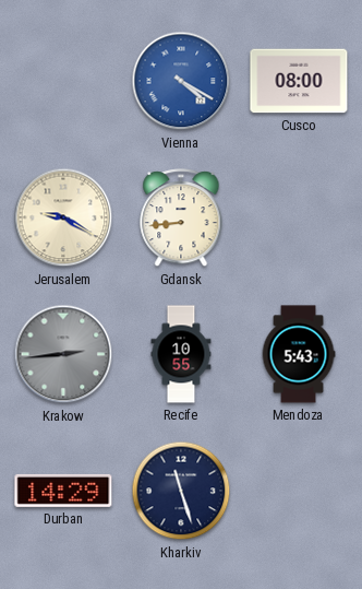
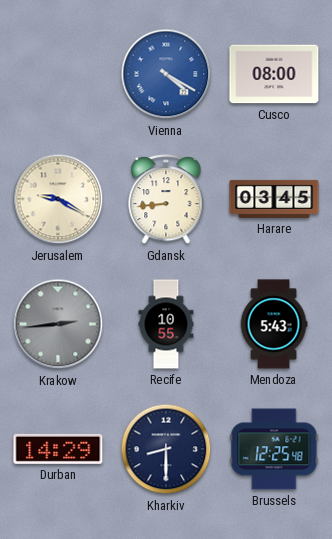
Harare: none -> 03:45 (274, 199)
Kharkiv: 11:27 -> 8:30 (166, 449)
Brussels: none -> 12:25 (274, 449)
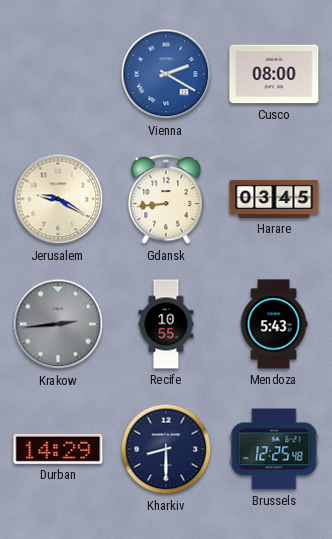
Vienna: 4:20 -> 2:20 (166, 74)
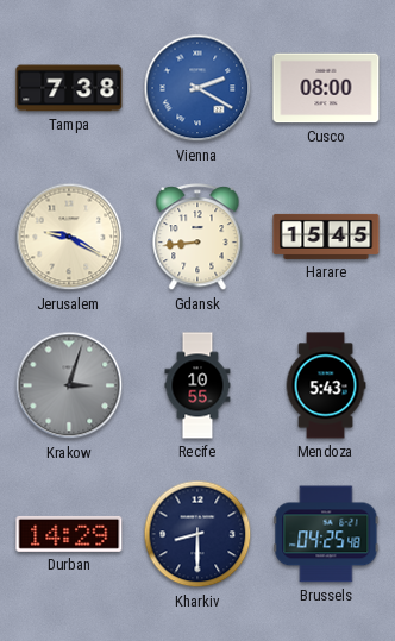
Tampa: none -> 7:38 (69, 88)
Harare: 03:45 -> 15:45 (326, 237)
Krakow: 2:44 -> 3:03 (69, 385)
Brussels: 12:25 -> 04:25 (326, 534)
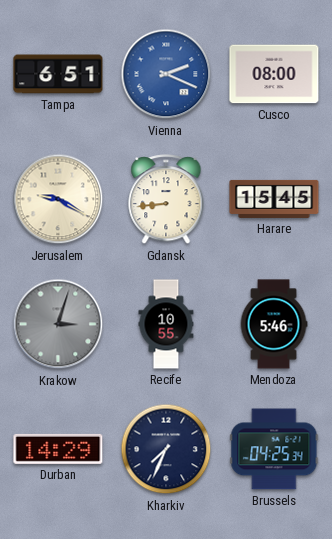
Tampa: 7:38 -> 6:51 (58, 74)
Vienna: 2:20 -> 2:19 (166, 74)
Mendoza: 5:43 -> 5:46 (274, 324)
Kharkiv: 8:30 -> 7:34 (166, 449)
Brussels: 04:25:48 -> 04:25:34 (274, 449)
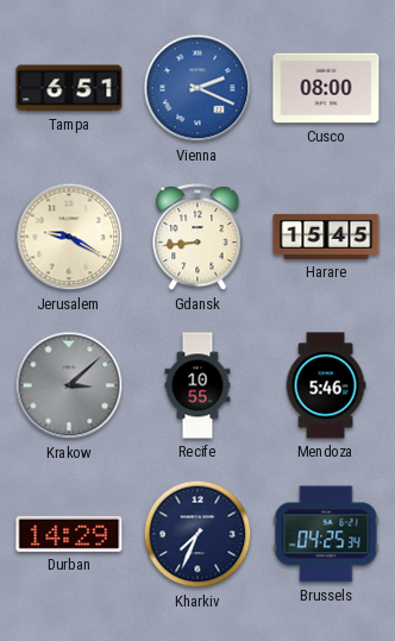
Krakow: 3:03 -> 3:08 (69, 385)
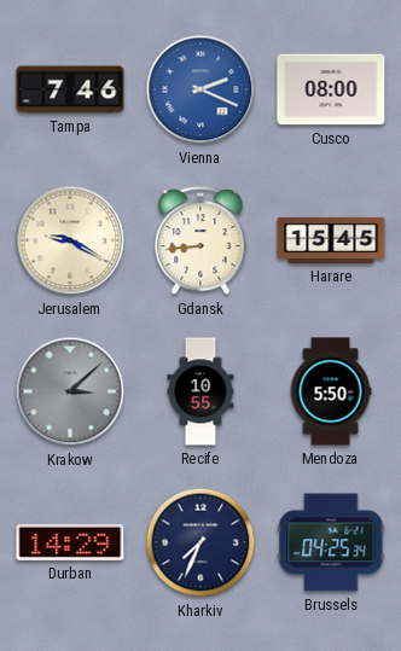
Tampa: 6:51 -> 7:46 (70, 89)
Mendoza: 5:46 -> 5:50 (331, 391)
